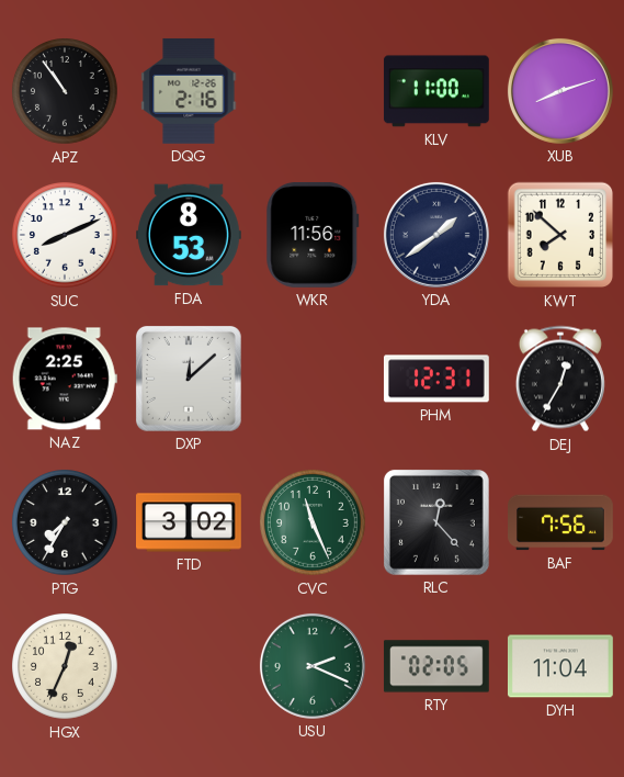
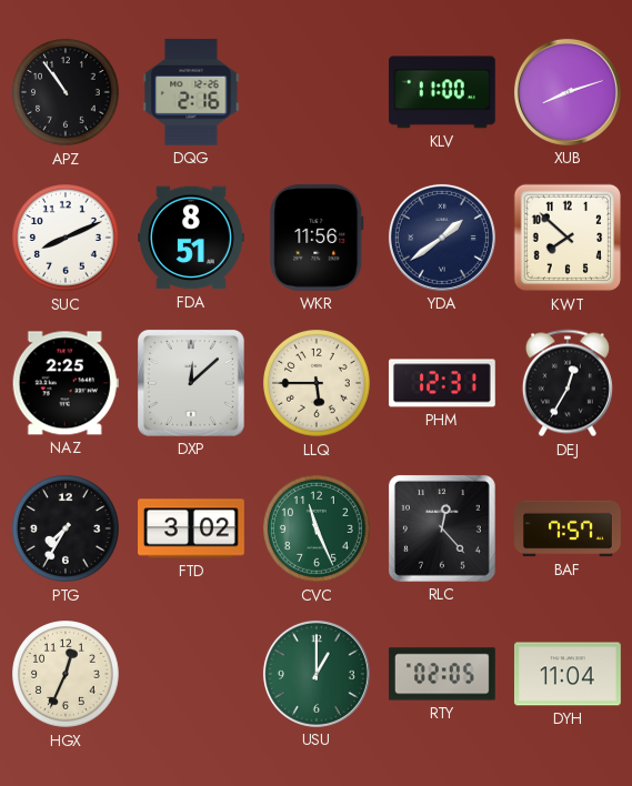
FDA: 8:53 -> 8:51 (192, 238)
LLQ: none -> 5:45 (318, 384)
BAF: 7:56 -> 7:57 (569, 528)
USU: 2:19 -> 1:00 (317, 674)
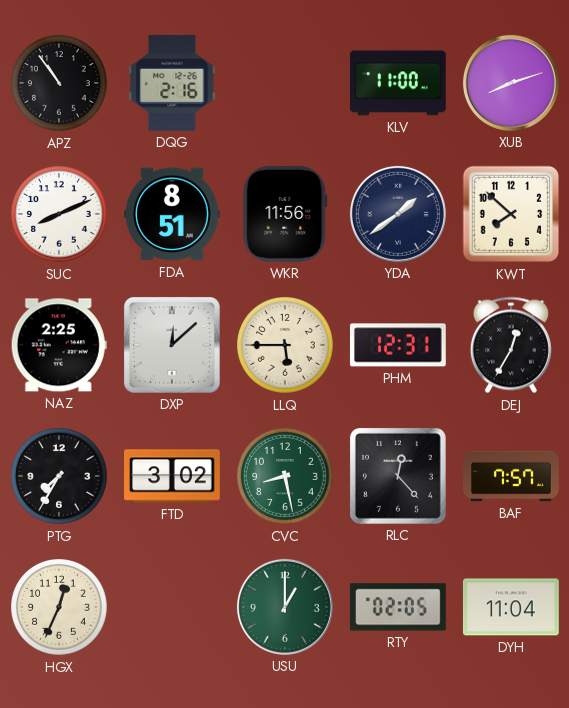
CVC: 11:26 -> 8:28 (286, 477)
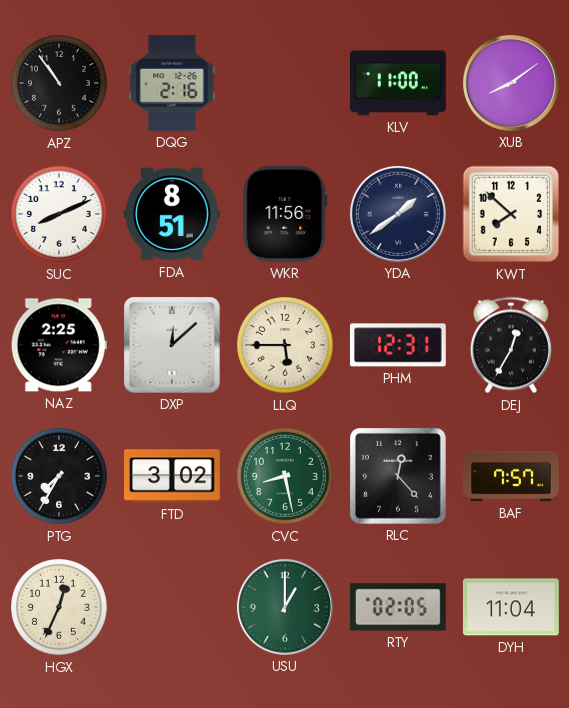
XUB: 8:12 -> 8:09 (511, 83)
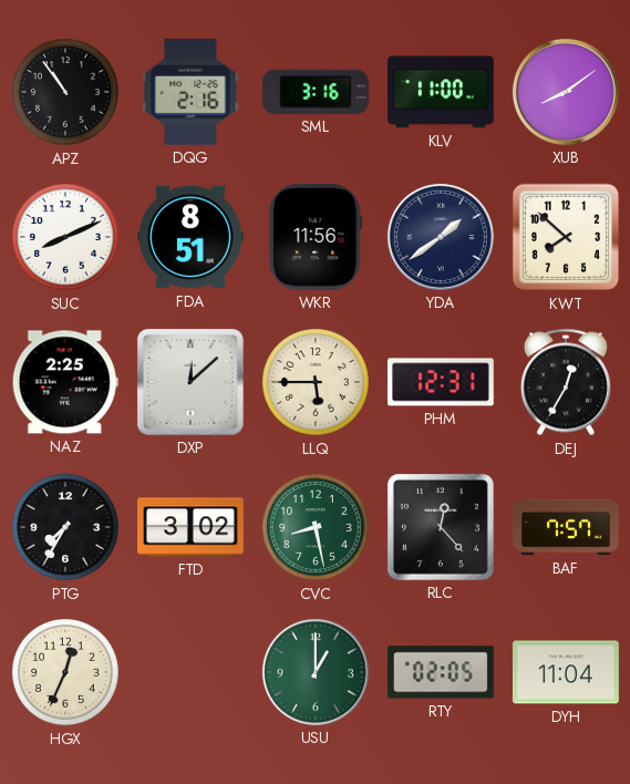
SML: none -> 3:16 (316, 92)
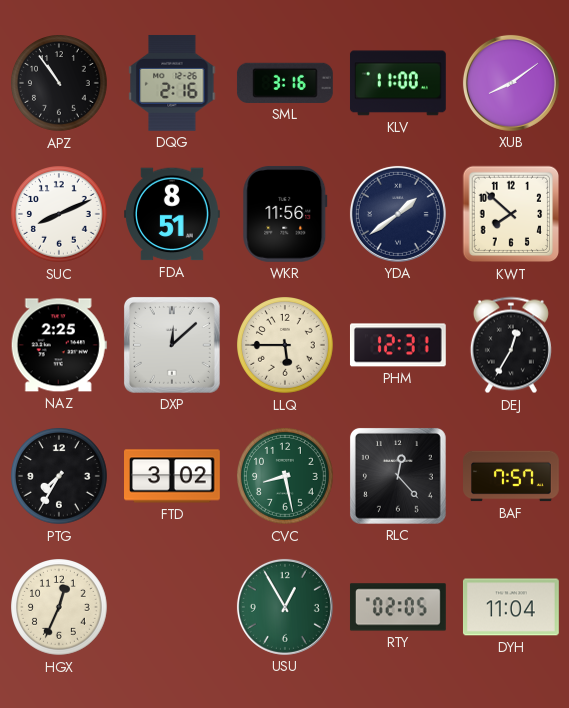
USU: 1:00 -> 12:55 (285, 607)
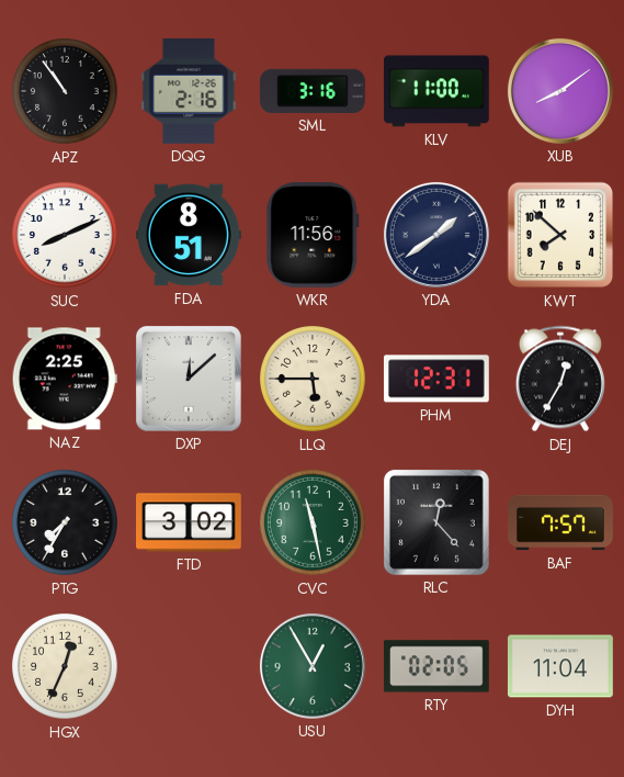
CVC: 8:28 -> 11:28 (314, 523)
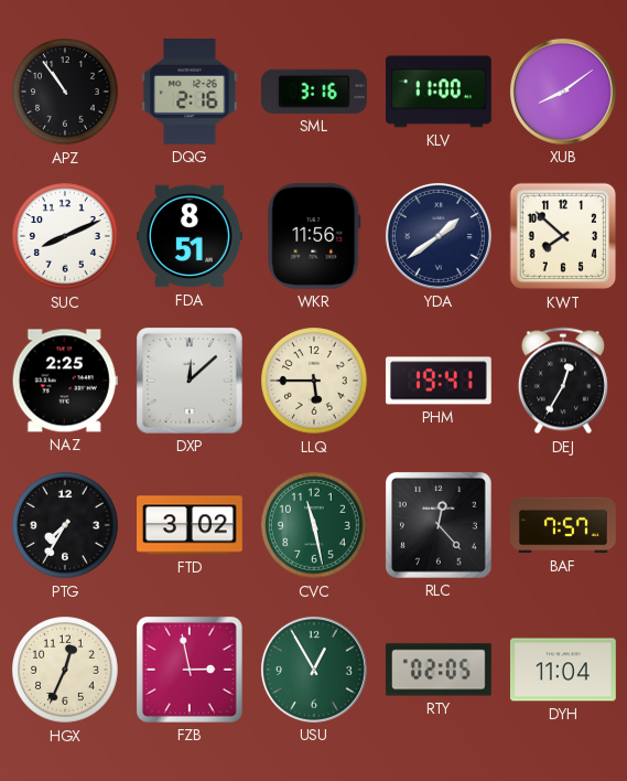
PHM: 12:31 -> 19:41 (439, 381)
FZB: none -> 2:58 (190, 670)
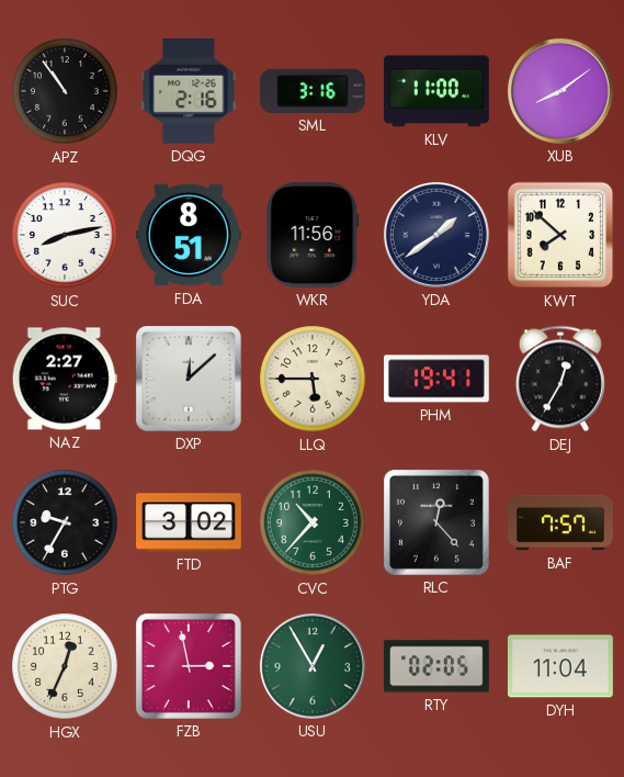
SUC: 8:11 -> 8:13 (66, 236)
NAZ: 2:25 -> 2:27 (65, 379)
PTG: 7:35 -> 9:35 (66, 523)
CVC: 11:28 -> 10:37 (314, 523)
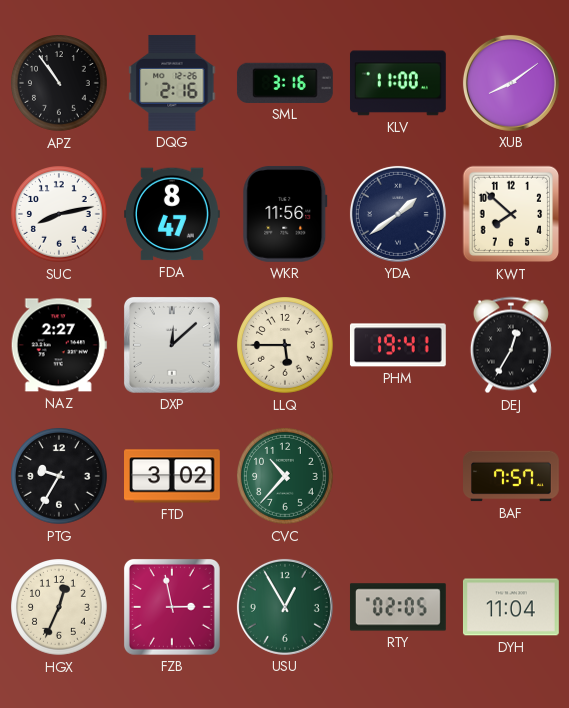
FDA: 8:51 -> 8:47 (173, 214)
RLC: 12:23 -> none (436, 522)
